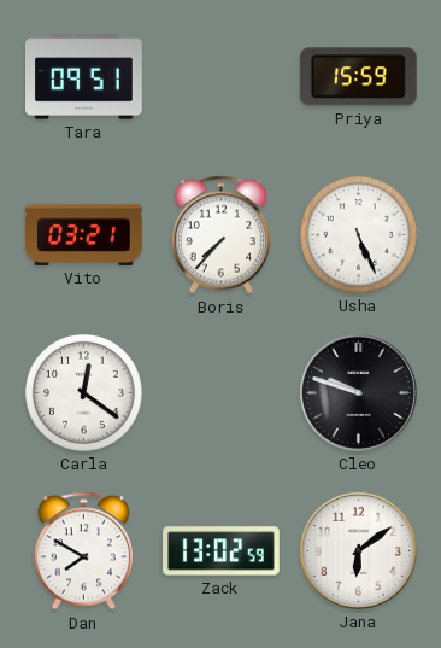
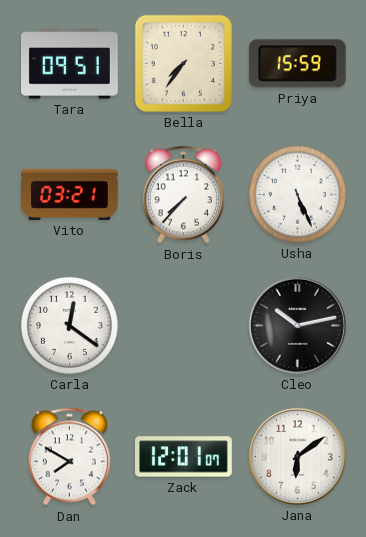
Bella: none -> 7:36 (183, 63)
Cleo: 9:48 -> 10:13 (297, 325)
Zack: 13:02 -> 12:01 (184, 457)
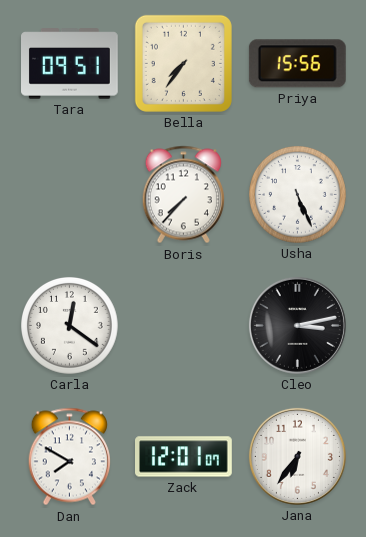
Priya: 15:59 -> 15:56 (297, 64)
Vito: 03:21 -> none (70, 194)
Cleo: 10:13 -> 3:13 (297, 325)
Jana: 6:09 -> 6:36 (297, 456)
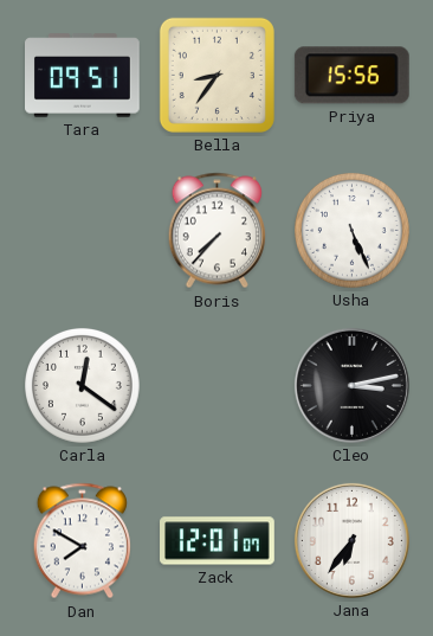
Bella: 7:36 -> 8:36 (217, 75)
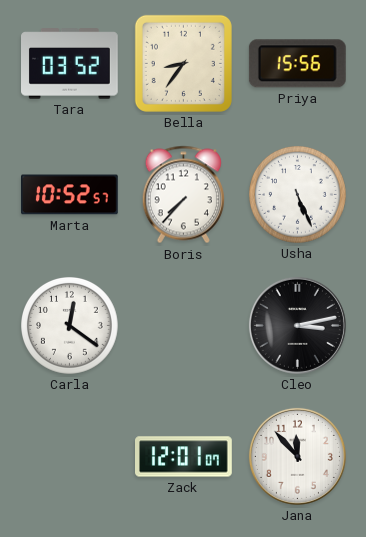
Tara: 09:51 -> 03:52 (70, 64)
Marta: none -> 10:52 (70, 195)
Dan: 7:50 -> none (82, 541)
Jana: 6:36 -> 11:53 (297, 456)
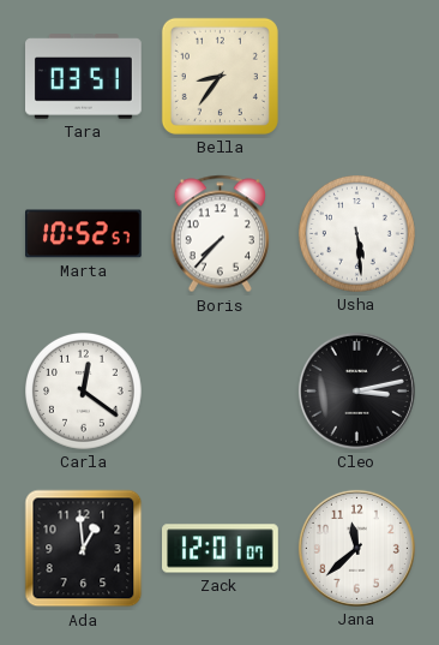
Tara: 03:52 -> 03:51 (84, 77)
Priya: 15:56 -> none (297, 64)
Usha: 5:26 -> 5:29 (357, 234)
Ada: none -> 12:59 (84, 549)
Jana: 11:53 -> 11:38 (356, 548)
